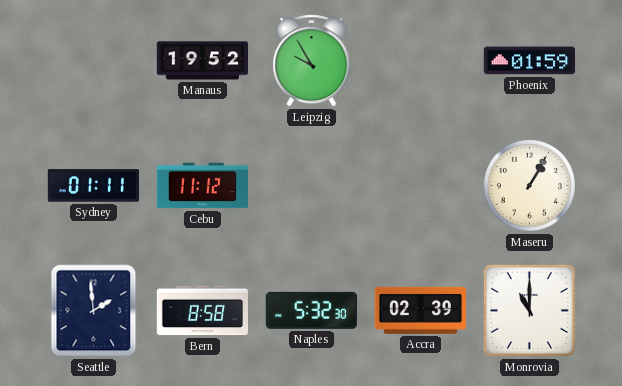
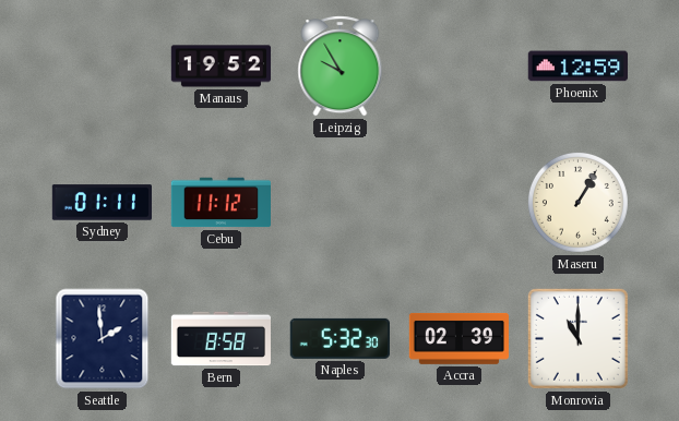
Phoenix: 01:59 -> 12:59 (577, 67)
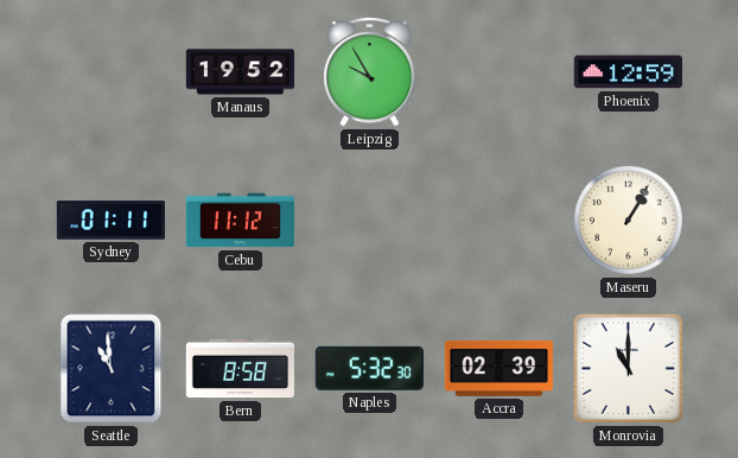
Seattle: 1:59 -> 10:59 (112, 369)
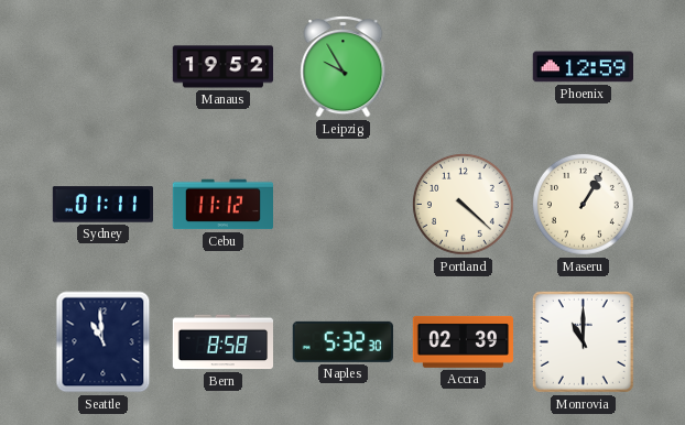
Portland: none -> 4:22 (463, 204)
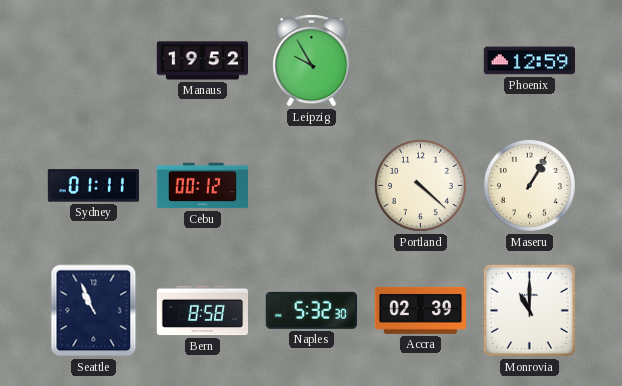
Cebu: 11:12 -> 00:12 (202, 186)
Seattle: 10:59 -> 10:56 (94, 311)
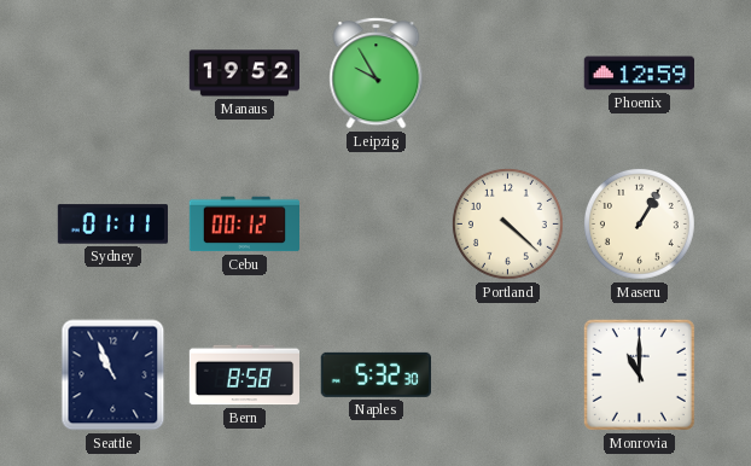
Accra: 02:39 -> none (420, 310)
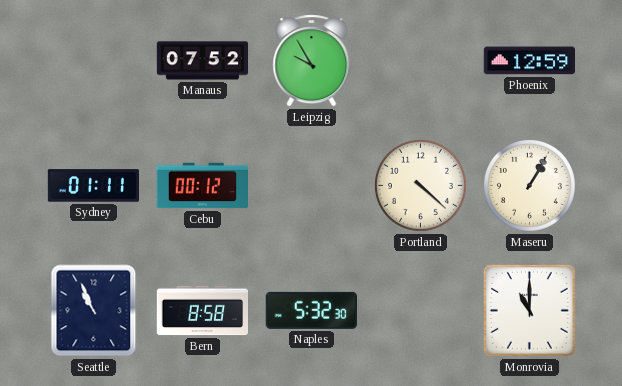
Manaus: 19:52 -> 07:52 (203, 61)
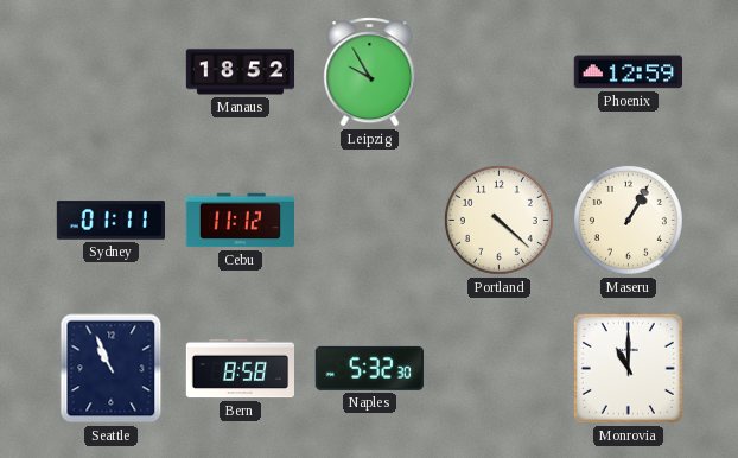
Manaus: 07:52 -> 18:52 (241, 72)
Cebu: 00:12 -> 11:12 (240, 221)
